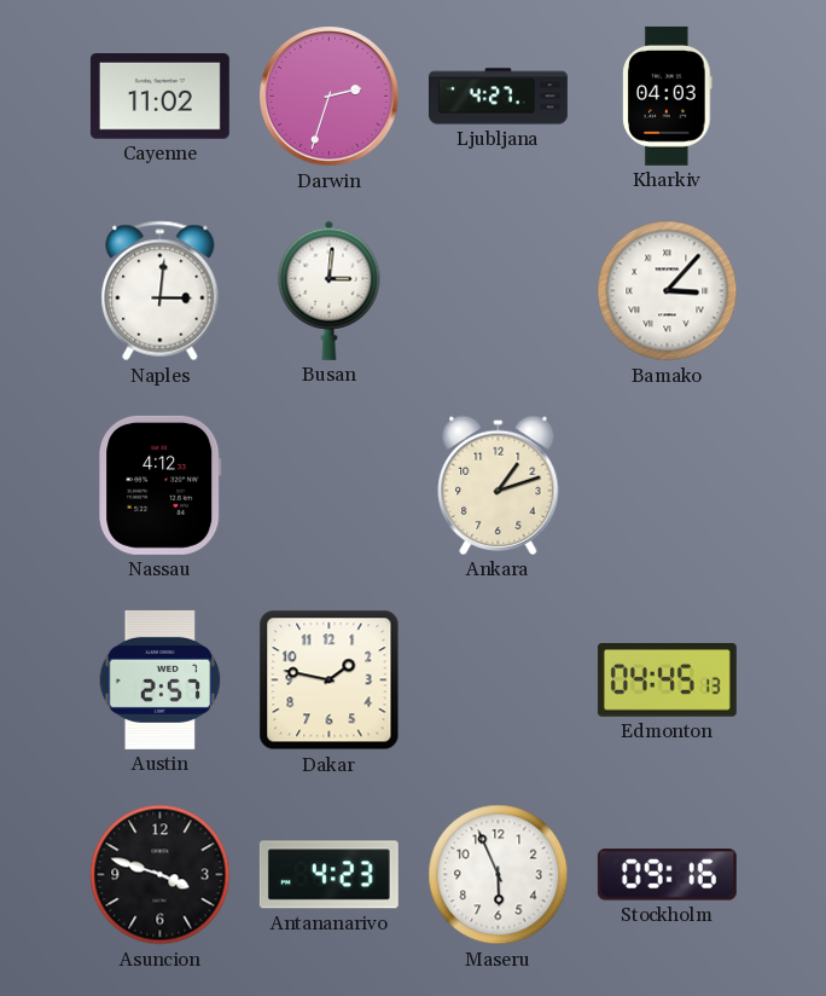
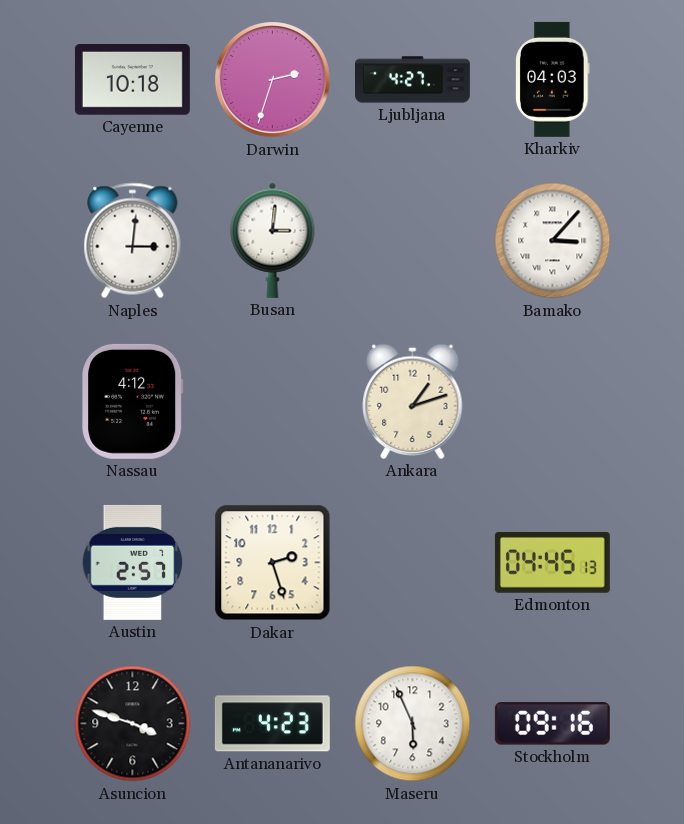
Cayenne: 11:02 -> 10:18 (132, 80)
Dakar: 1:47 -> 2:27 (273, 563)
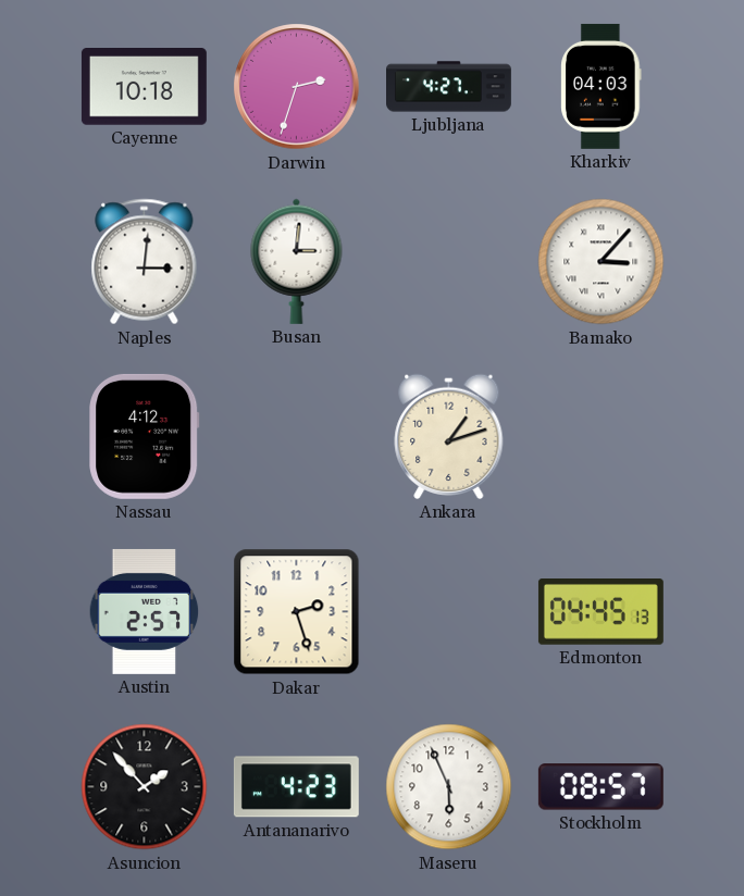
Asuncion: 3:48 -> 1:53 (145, 787)
Stockholm: 09:16 -> 08:57 (600, 787)
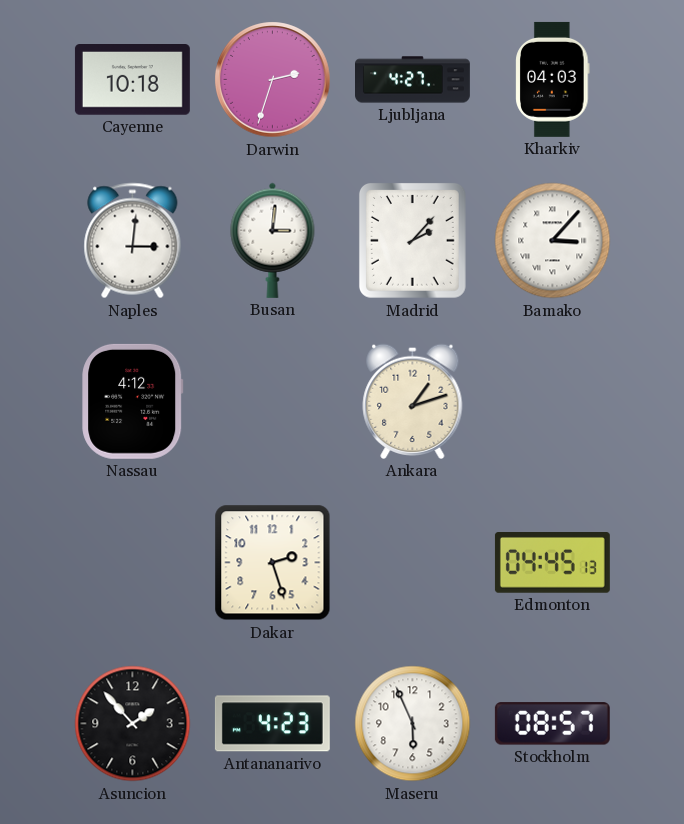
Madrid: none -> 2:07 (412, 241)
Austin: 2:57 -> none (145, 611)
